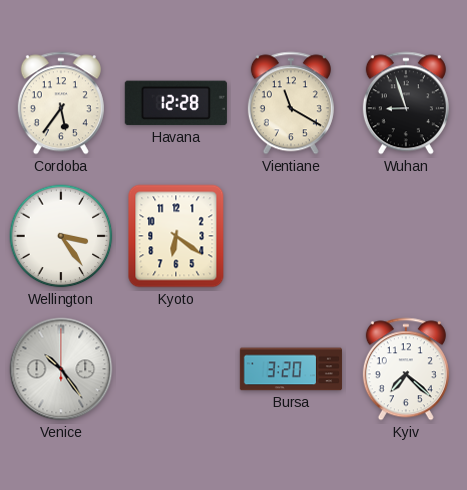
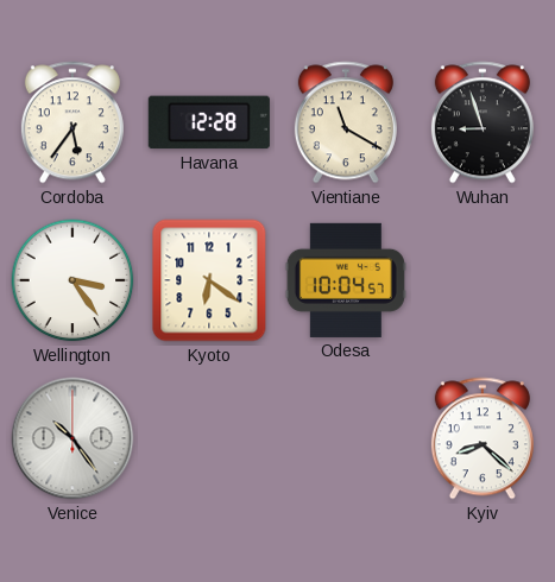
Odesa: none -> 10:04 (346, 280)
Bursa: 3:20 -> none (291, 369)
Kyiv: 7:22 -> 8:22 (483, 438)
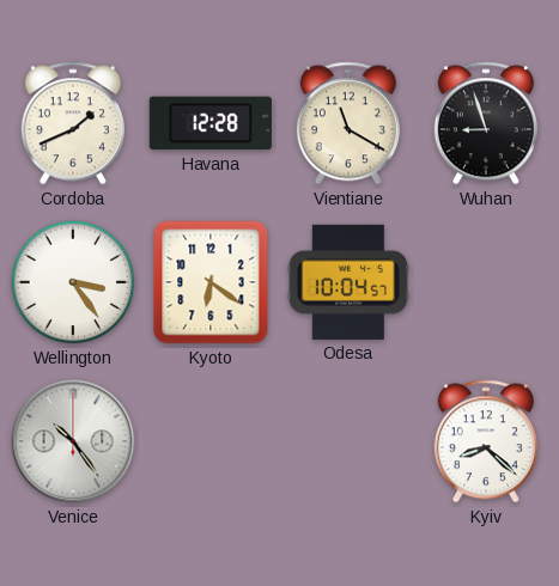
Cordoba: 5:36 -> 1:41 (73, 123)
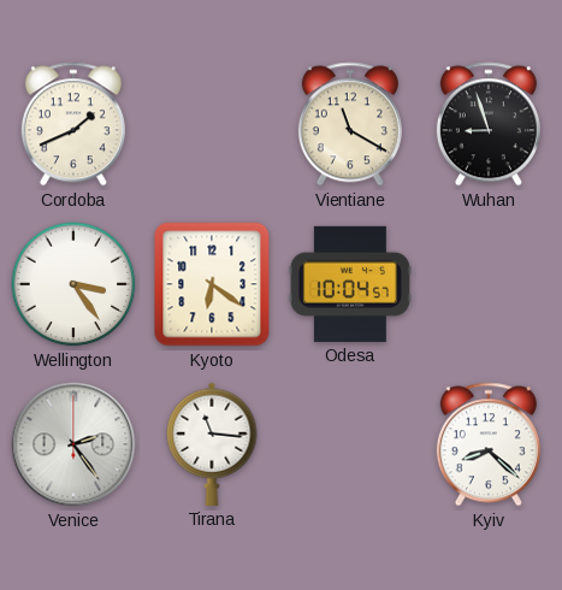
Havana: 12:28 -> none (211, 123)
Venice: 10:24 -> 2:24 (73, 444)
Tirana: none -> 11:16 (212, 444)
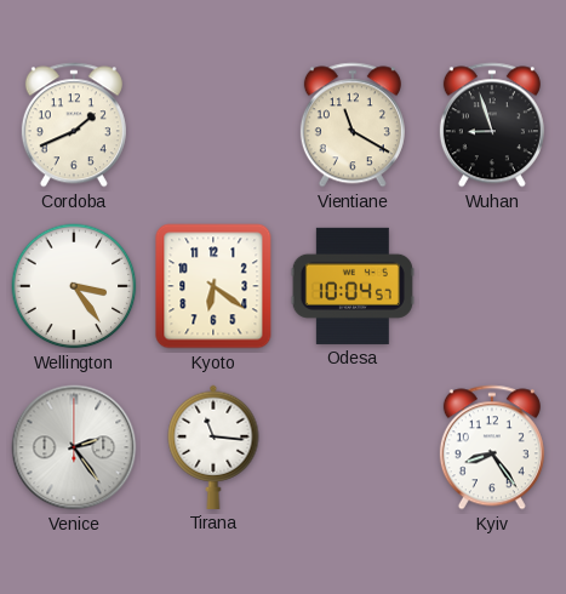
Kyiv: 8:22 -> 8:24 (492, 447)
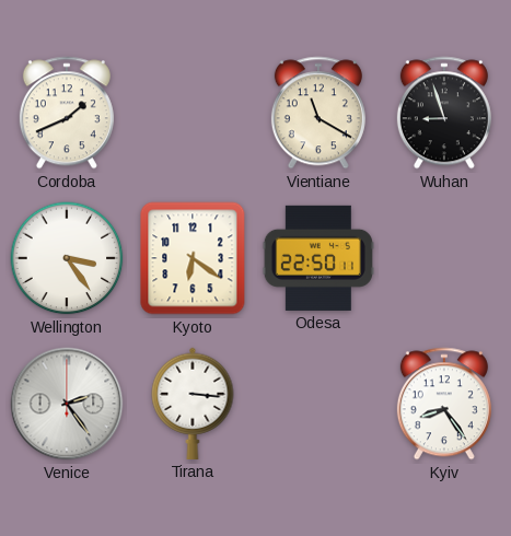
Odesa: 10:04 -> 22:50 (318, 258)
Tirana: 11:16 -> 3:16 (193, 404)
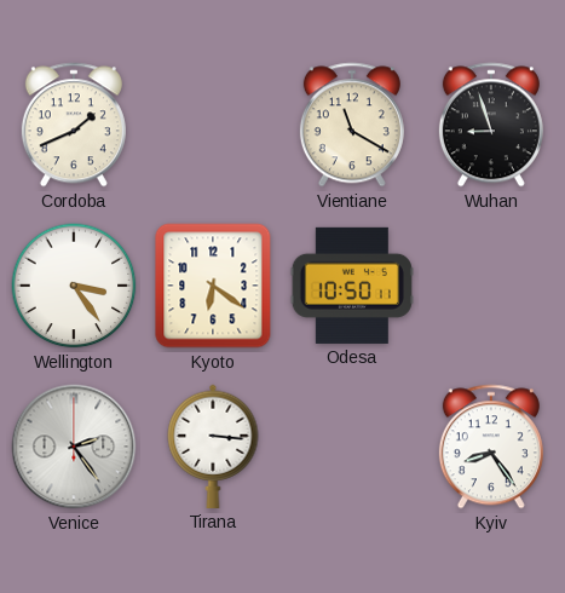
Odesa: 22:50 -> 10:50 (352, 286)
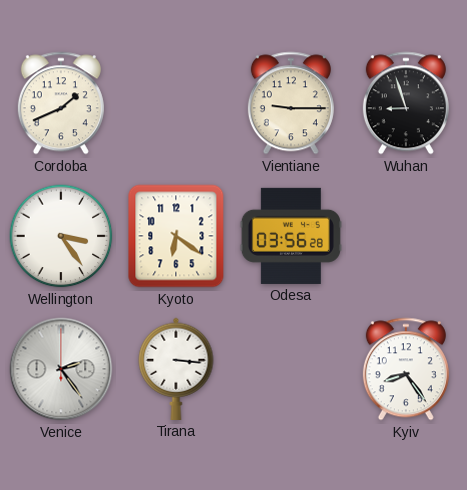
Vientiane: 11:20 -> 9:15 (291, 103)
Odesa: 10:50 -> 03:56 (291, 236)
